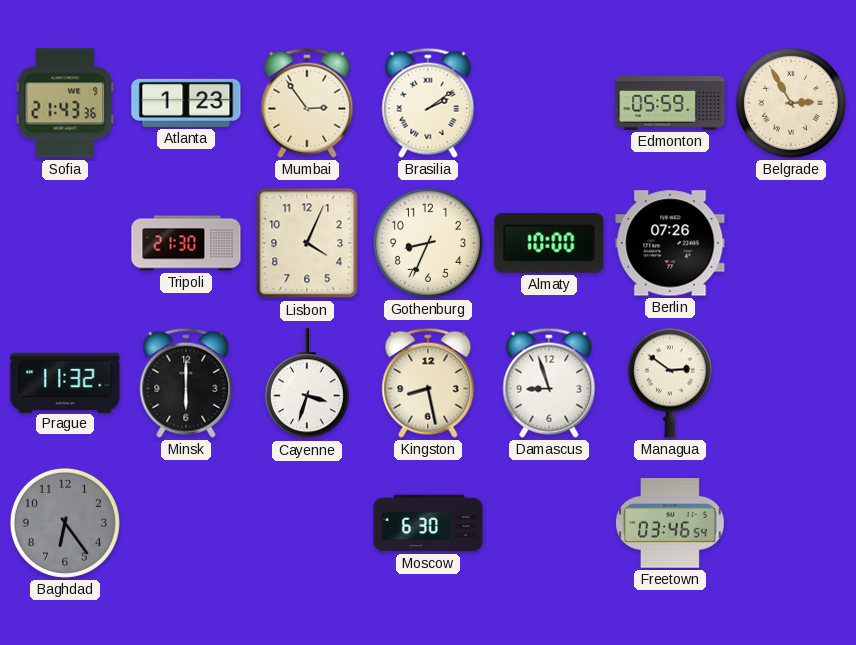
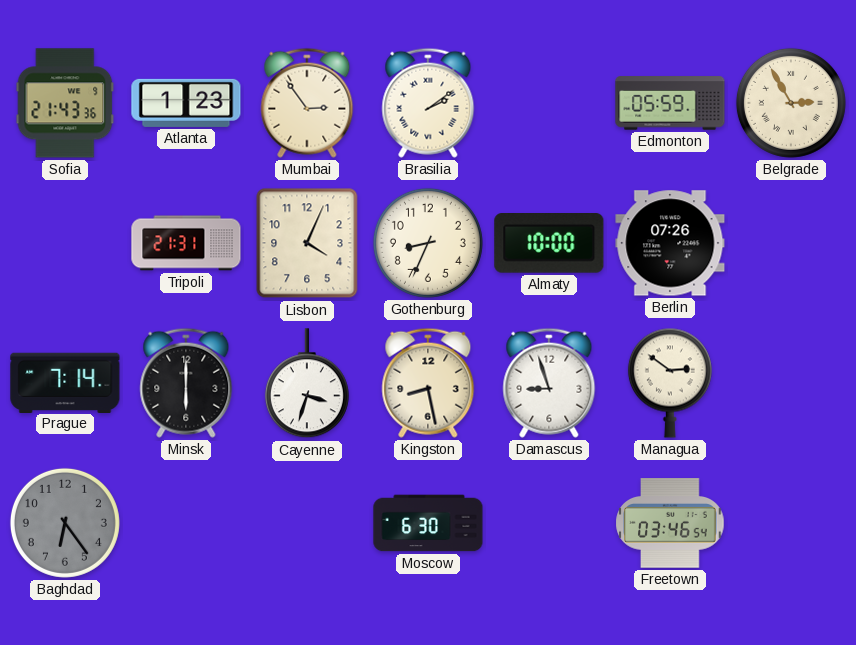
Tripoli: 21:30 -> 21:31 (186, 243)
Prague: 11:32 -> 7:14 (65, 382)
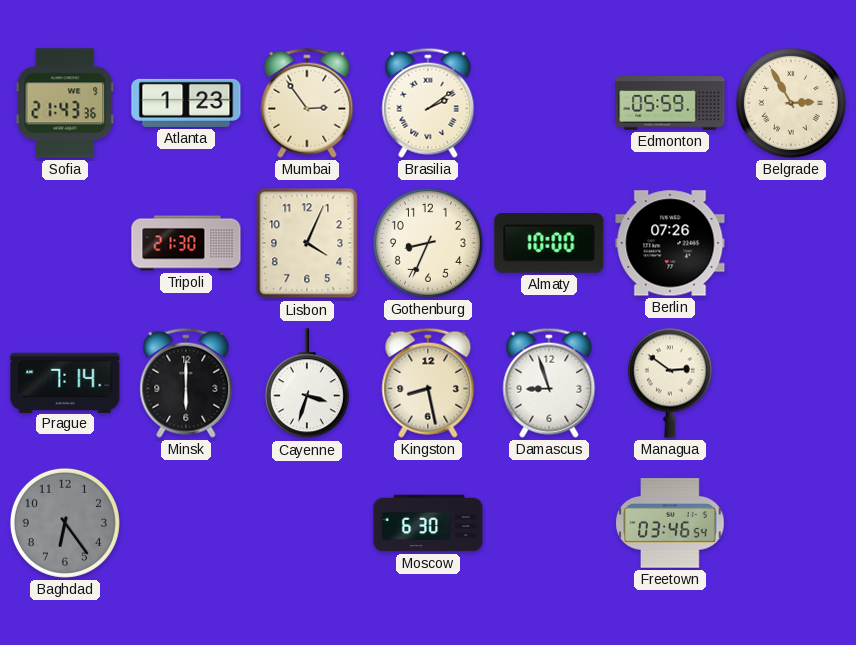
Tripoli: 21:31 -> 21:30 (186, 243)
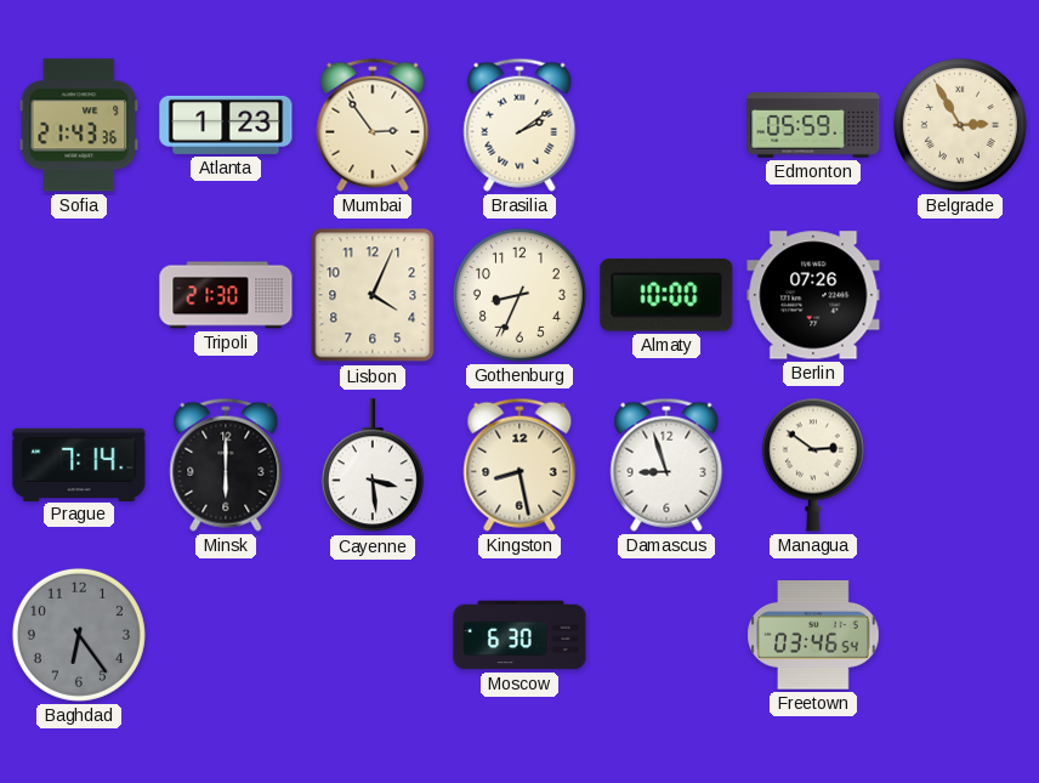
Cayenne: 3:33 -> 3:29 (373, 466)
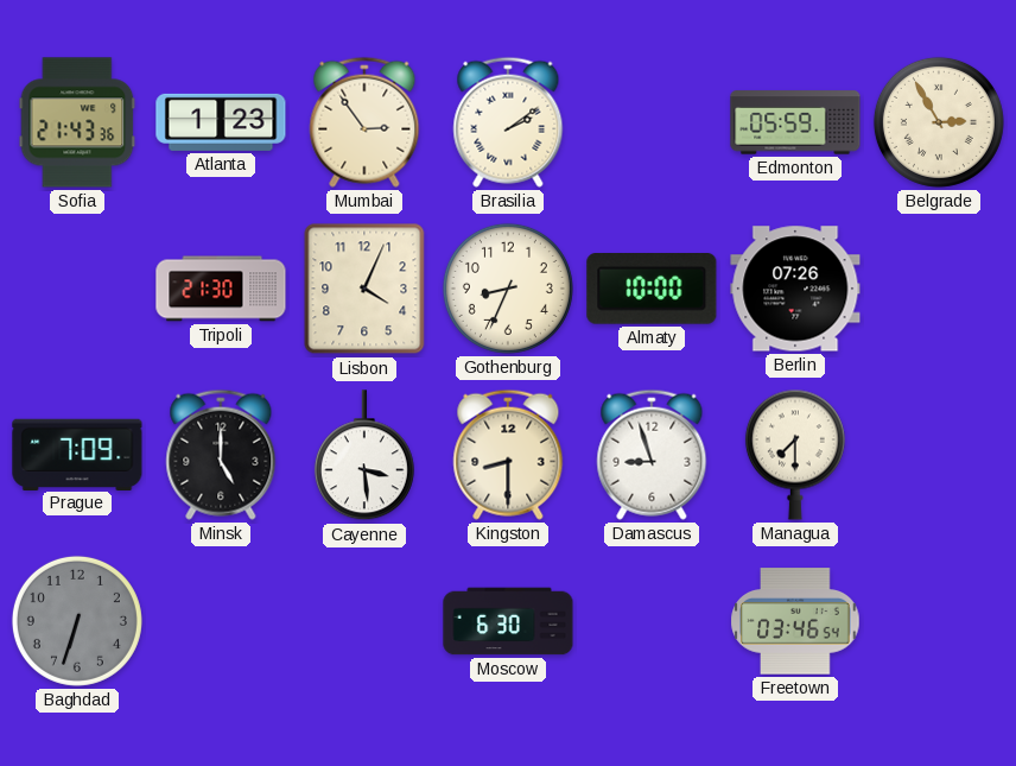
Prague: 7:14 -> 7:09 (77, 454)
Minsk: 6:00 -> 5:00 (221, 455)
Kingston: 8:28 -> 8:30 (508, 455)
Managua: 2:51 -> 7:30 (795, 455)
Baghdad: 6:24 -> 6:33 (77, 621)
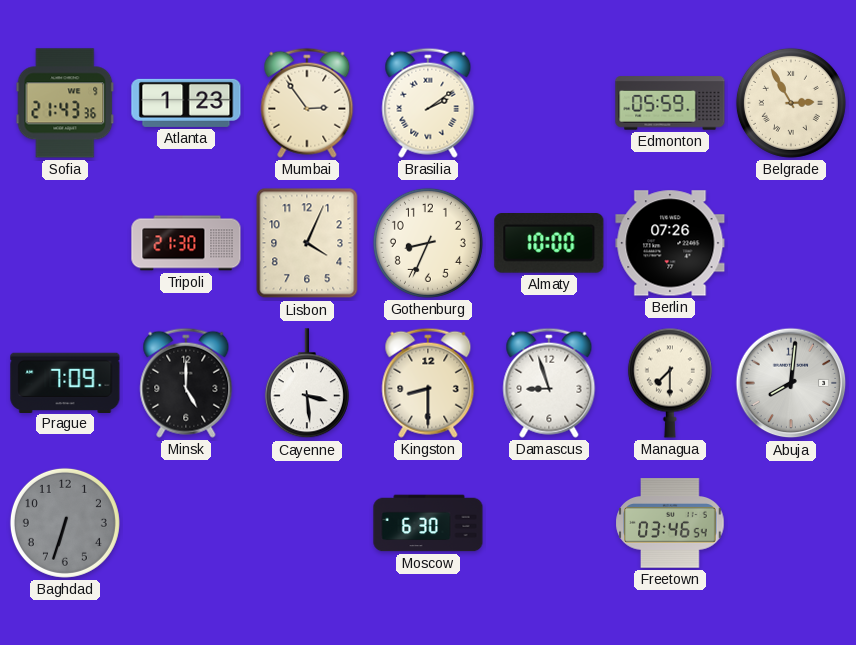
Abuja: none -> 8:01 (791, 383)
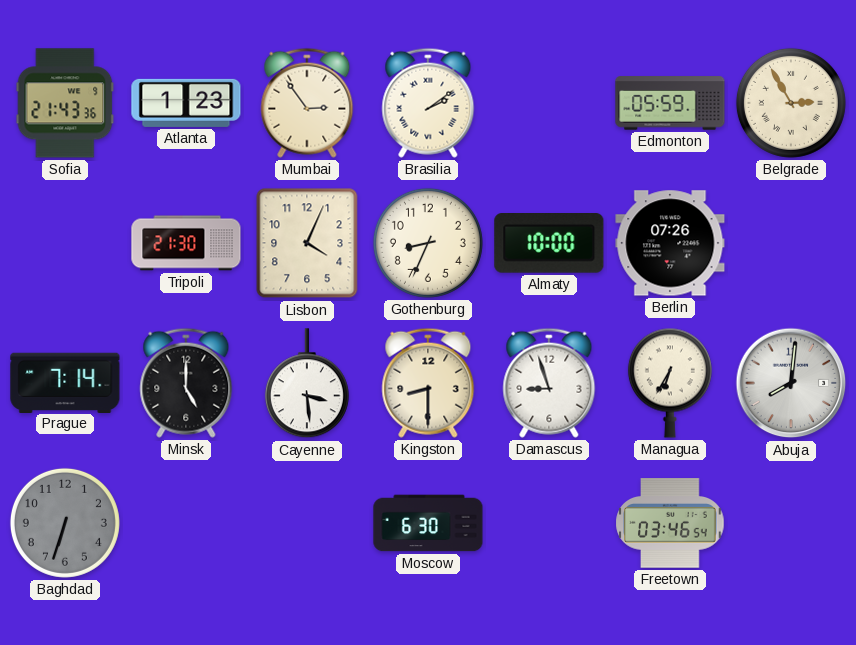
Prague: 7:09 -> 7:14 (65, 382)
Managua: 7:30 -> 6:35 (670, 383)
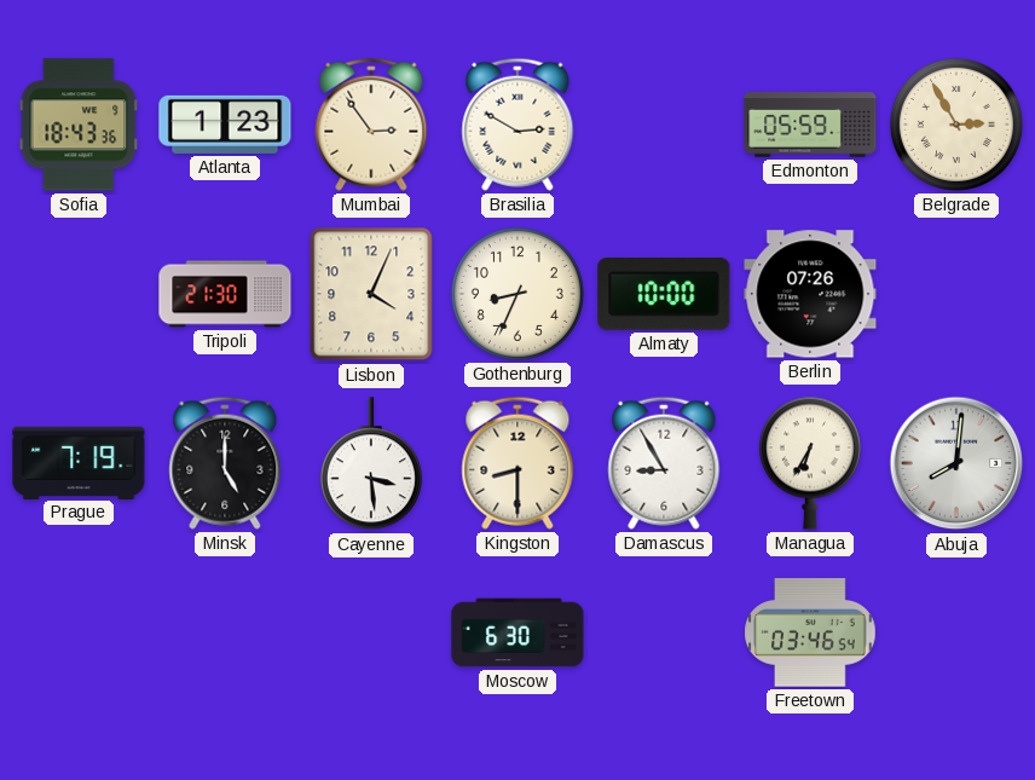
Sofia: 21:43 -> 18:43 (79, 125)
Brasilia: 2:09 -> 2:50 (517, 125)
Prague: 7:14 -> 7:19 (79, 462)
Damascus: 8:57 -> 8:55 (664, 463)
Baghdad: 6:33 -> none (65, 523)
